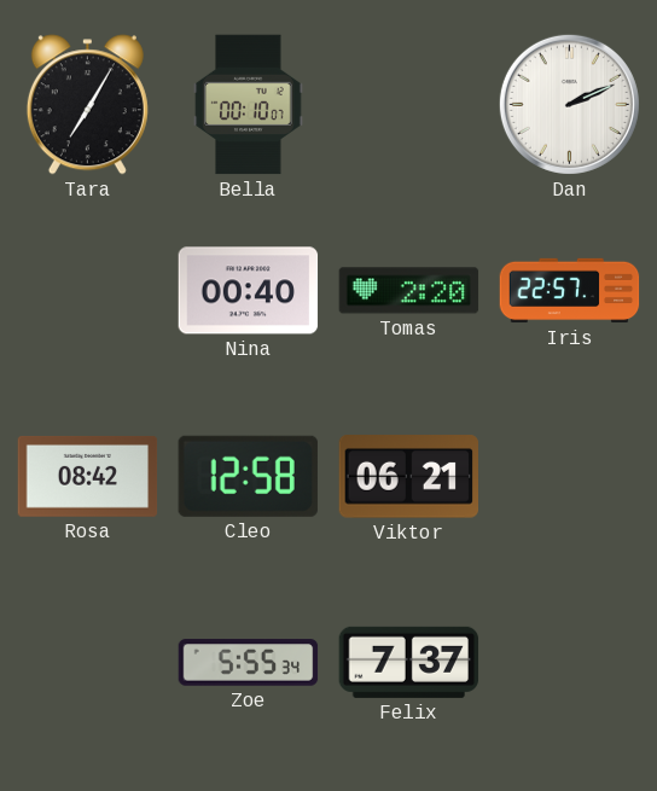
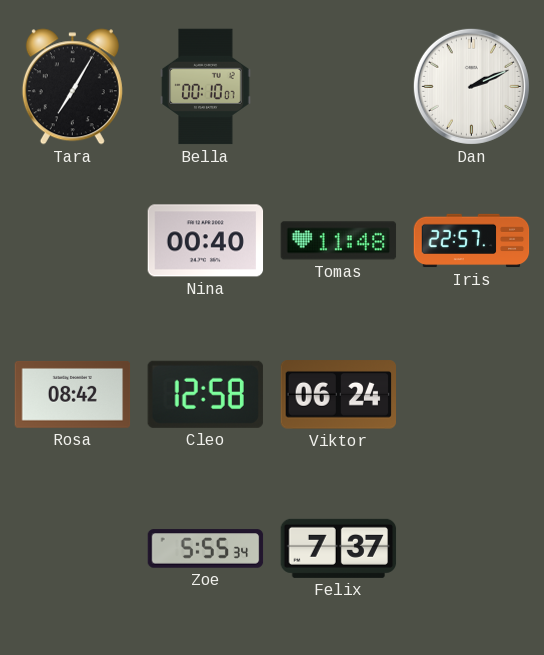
Tomas: 2:20 -> 11:48 (339, 241)
Viktor: 06:21 -> 06:24 (338, 395)
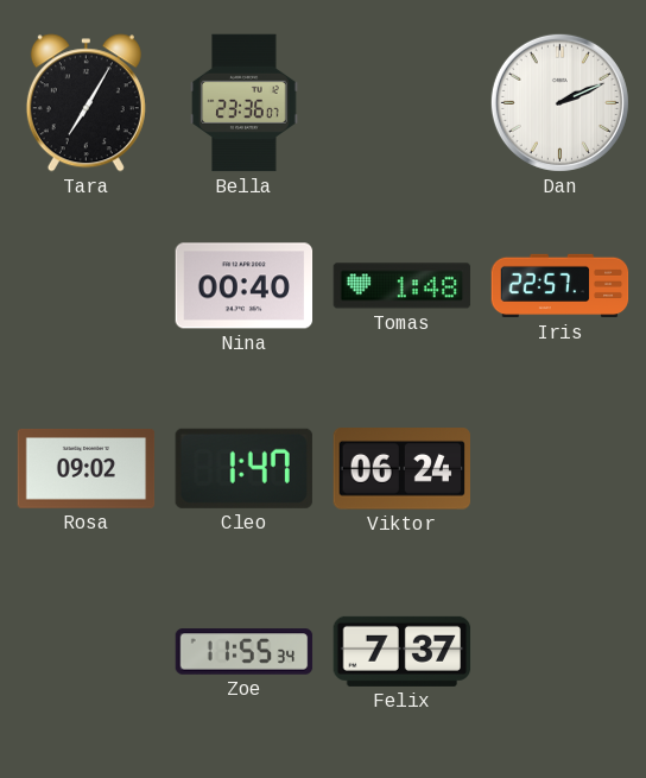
Bella: 00:10 -> 23:36 (245, 103)
Tomas: 11:48 -> 1:48 (403, 286)
Rosa: 08:42 -> 09:02 (87, 468)
Cleo: 12:58 -> 1:47 (243, 468)
Zoe: 5:55 -> 11:55 (245, 652)
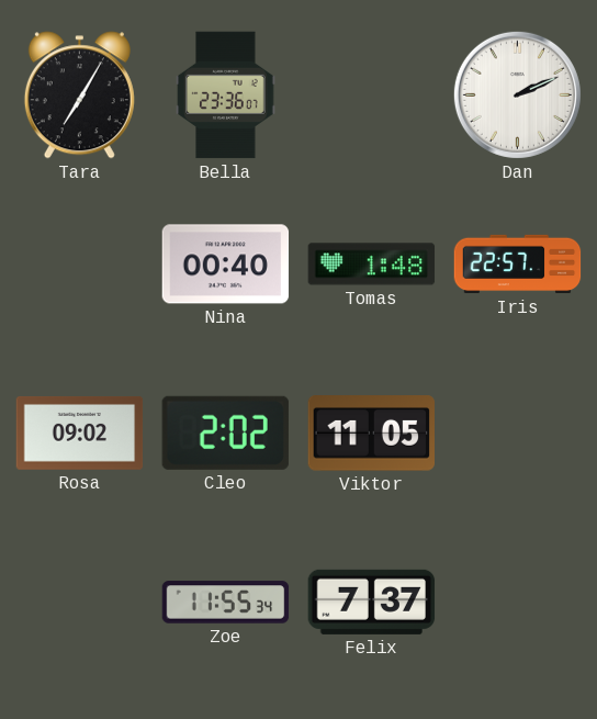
Cleo: 1:47 -> 2:02 (225, 432)
Viktor: 06:24 -> 11:05 (371, 434)
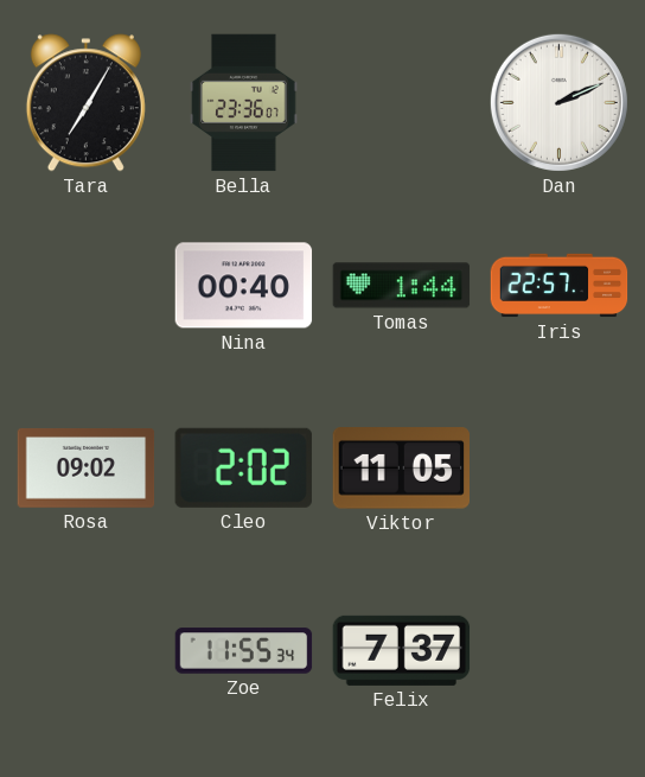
Tomas: 1:48 -> 1:44 (402, 286)
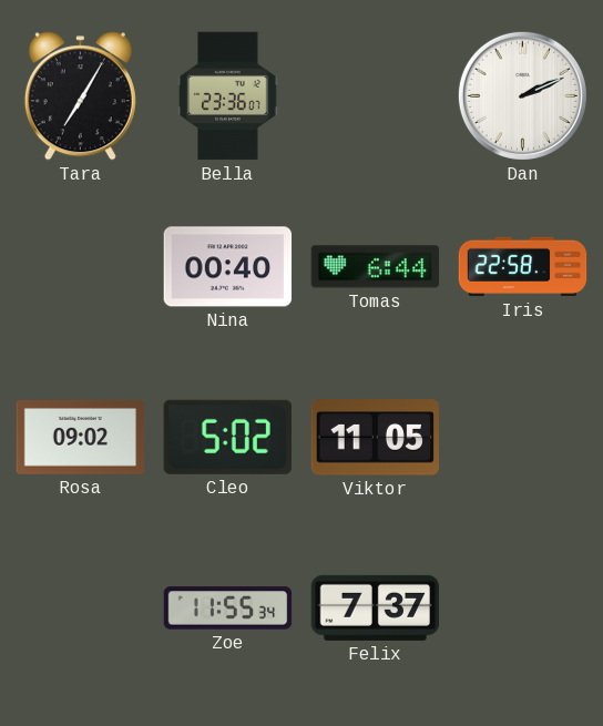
Tomas: 1:44 -> 6:44 (376, 267)
Iris: 22:57 -> 22:58 (523, 267)
Cleo: 2:02 -> 5:02 (227, 437)
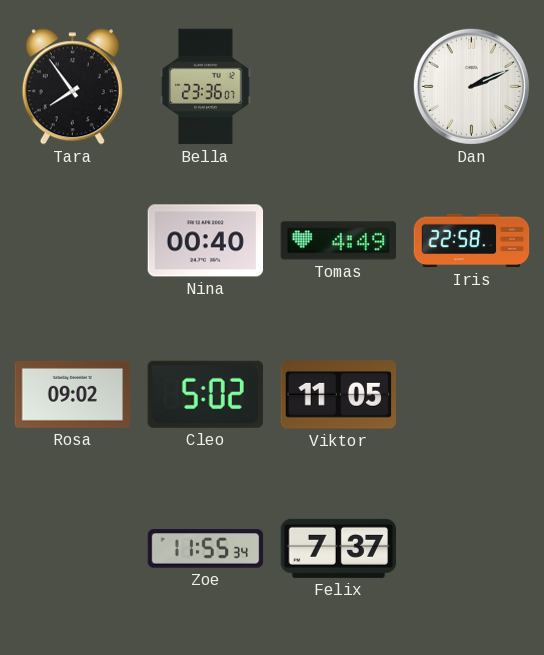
Tara: 7:05 -> 7:54 (72, 87)
Tomas: 6:44 -> 4:49 (339, 241)
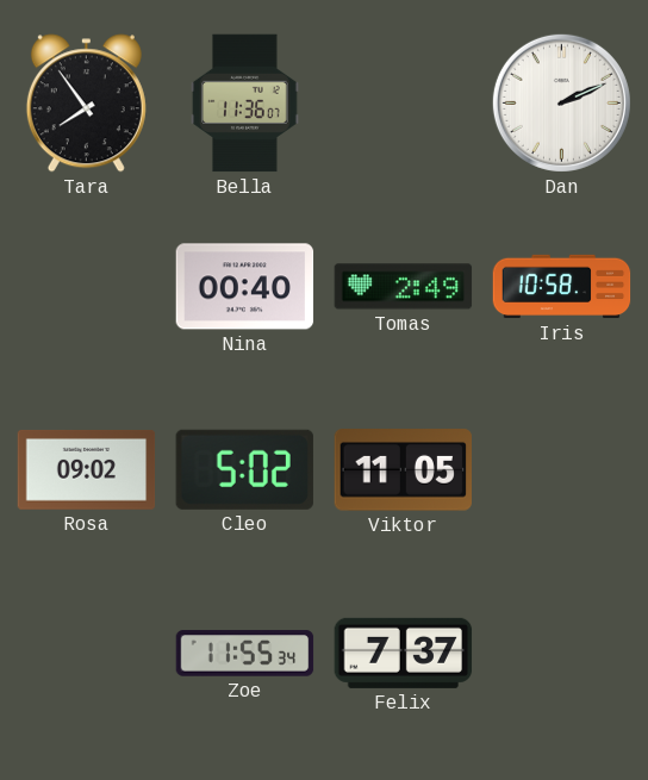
Bella: 23:36 -> 11:36 (245, 104)
Tomas: 4:49 -> 2:49 (404, 287)
Iris: 22:58 -> 10:58 (562, 287)
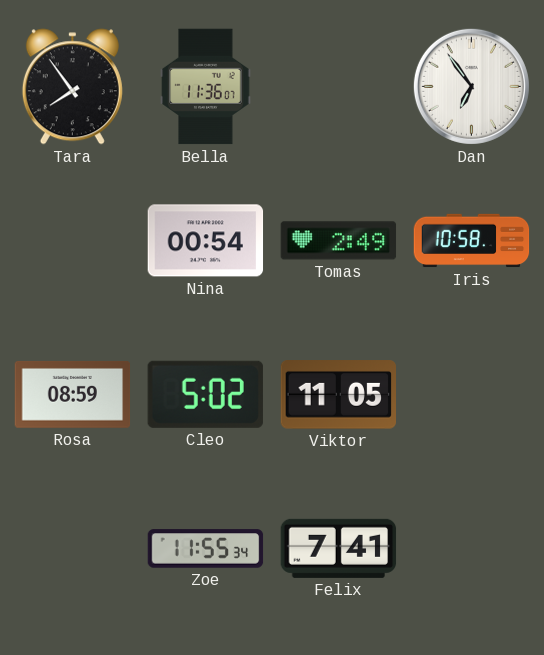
Dan: 2:11 -> 6:54 (471, 86)
Nina: 00:40 -> 00:54 (206, 241)
Rosa: 09:02 -> 08:59 (73, 394)
Felix: 7:37 -> 7:41 (339, 548)
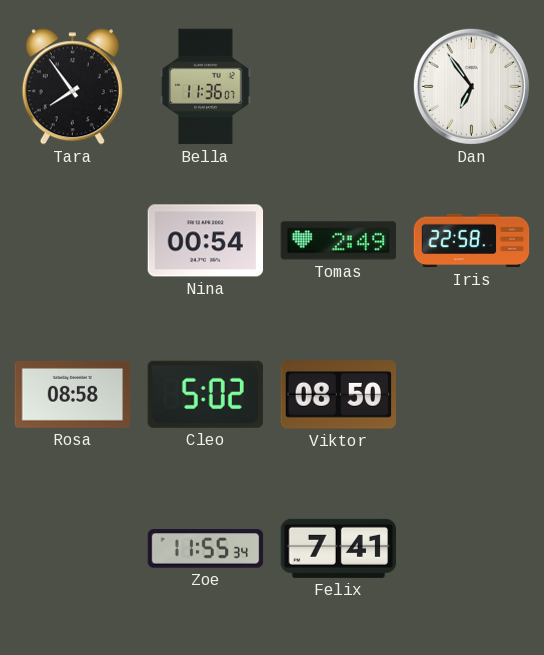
Iris: 10:58 -> 22:58 (472, 241)
Rosa: 08:59 -> 08:58 (73, 394)
Viktor: 11:05 -> 08:50 (338, 395)
